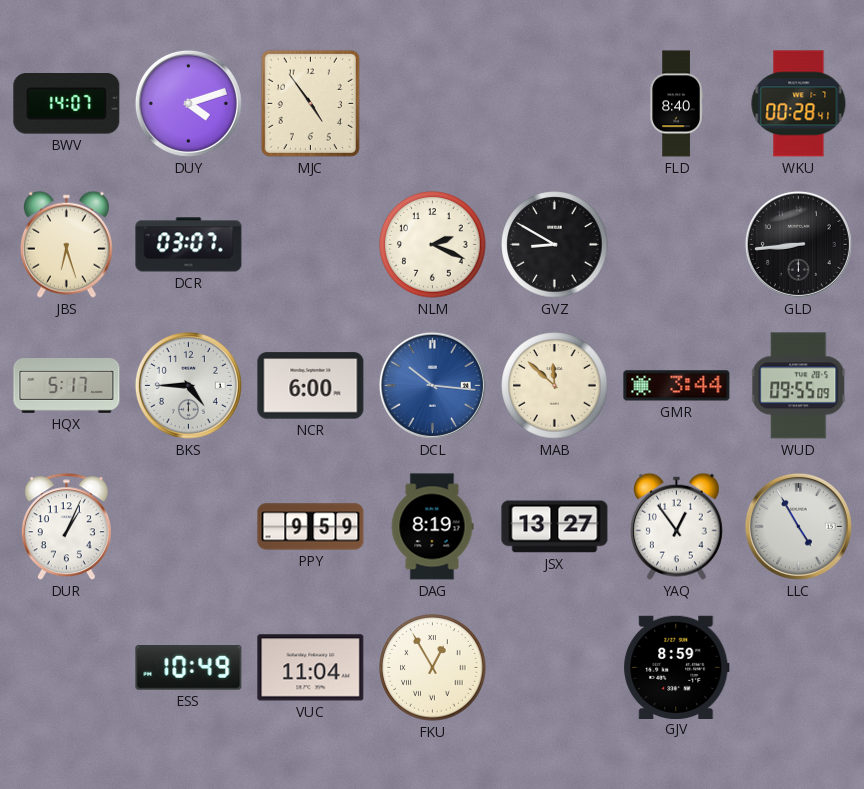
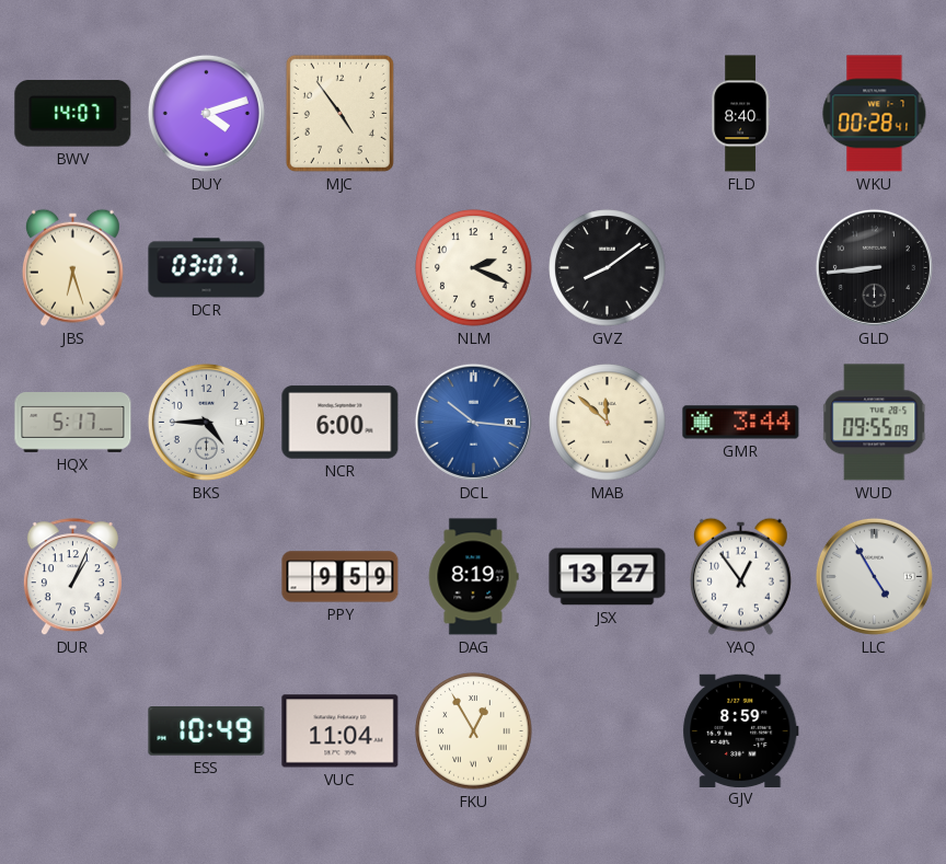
GVZ: 8:50 -> 8:09 (608, 268)
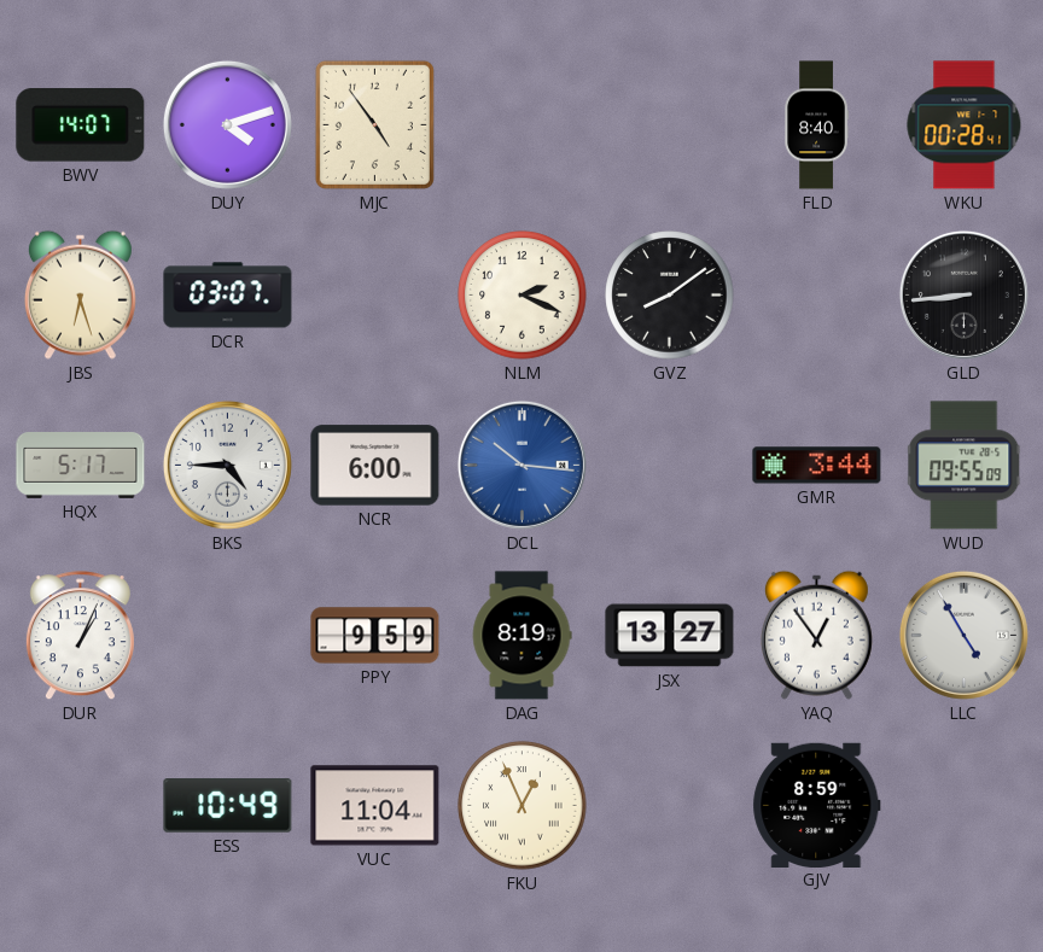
MAB: 11:52 -> none (608, 423)
FKU: 12:55 -> 12:56 (523, 806)
